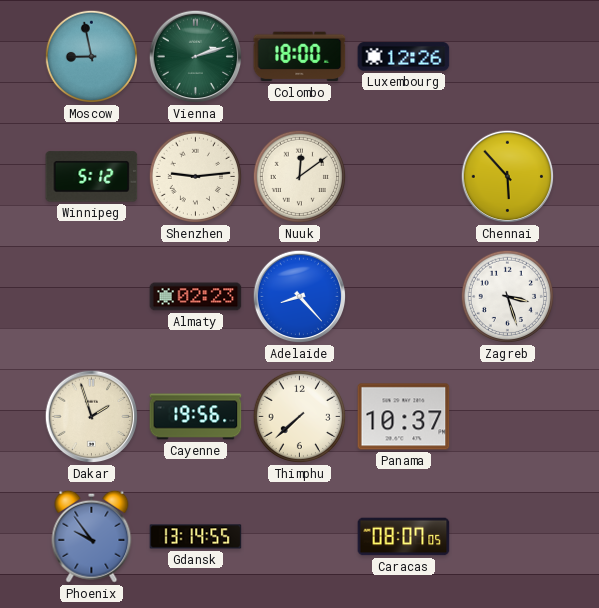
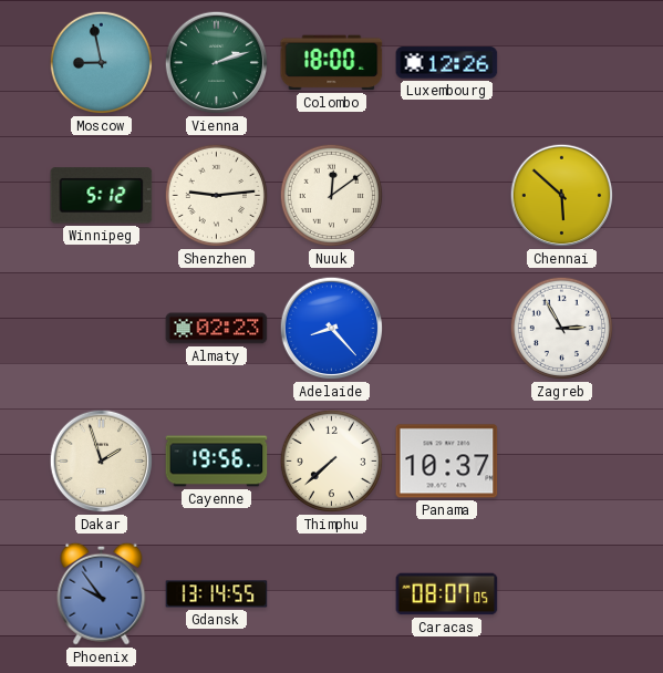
Chennai: 5:53 -> 5:52 (562, 196)
Zagreb: 3:27 -> 2:55 (562, 329)
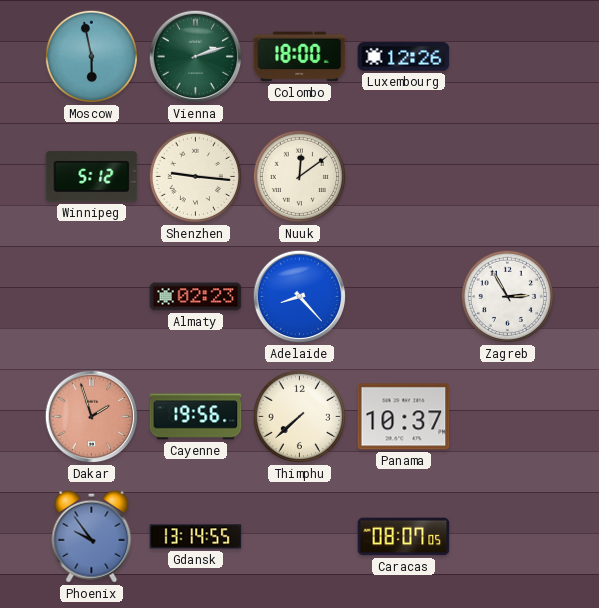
Moscow: 8:58 -> 5:58 (92, 57)
Shenzhen: 9:14 -> 9:16 (196, 177)
Chennai: 5:52 -> none (562, 196)
Dakar dial: cream -> salmon (92, 417)
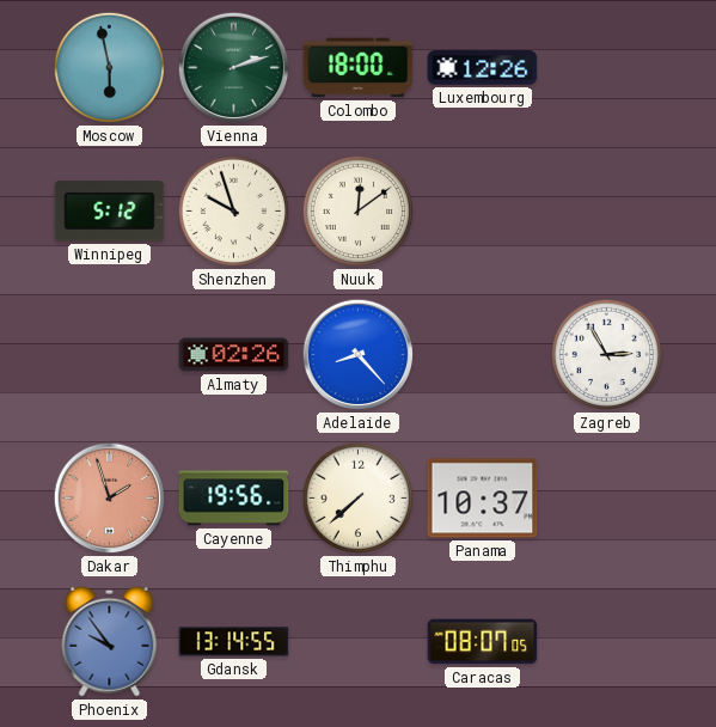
Shenzhen: 9:16 -> 9:57 (234, 212)
Almaty: 02:23 -> 02:26 (234, 355)
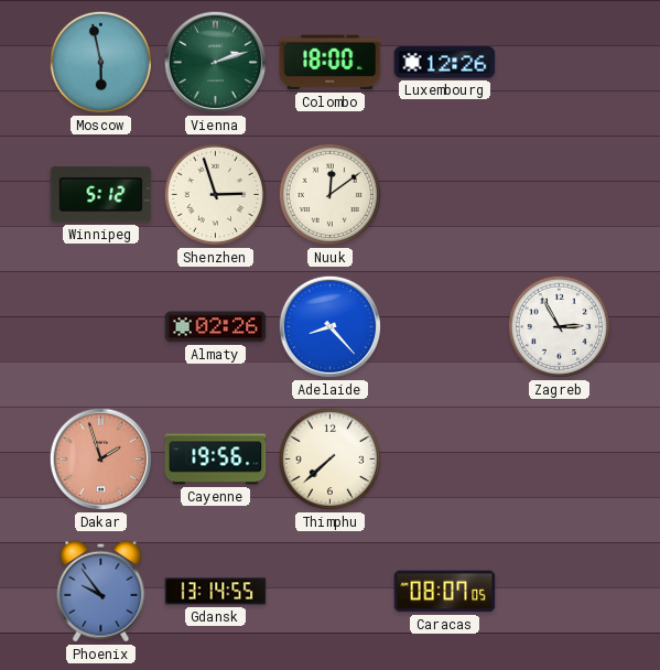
Shenzhen: 9:57 -> 2:57 (216, 195)
Panama: 10:37 -> none (483, 499)
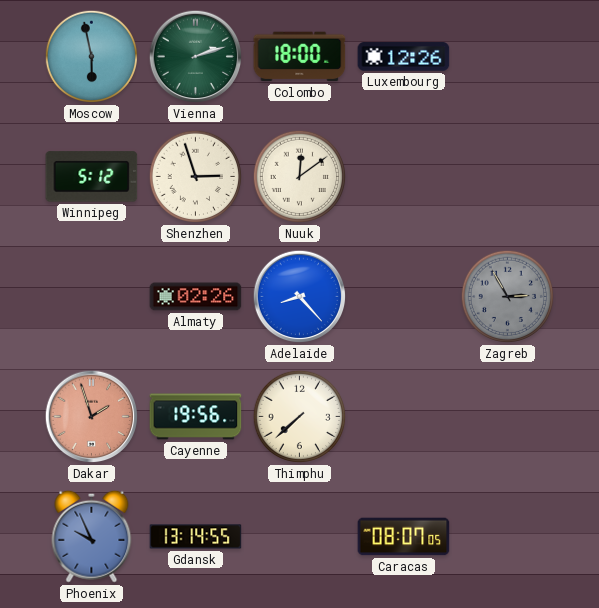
Zagreb dial: white -> grey (508, 297)
Phoenix: 9:54 -> 9:56 (92, 536)
